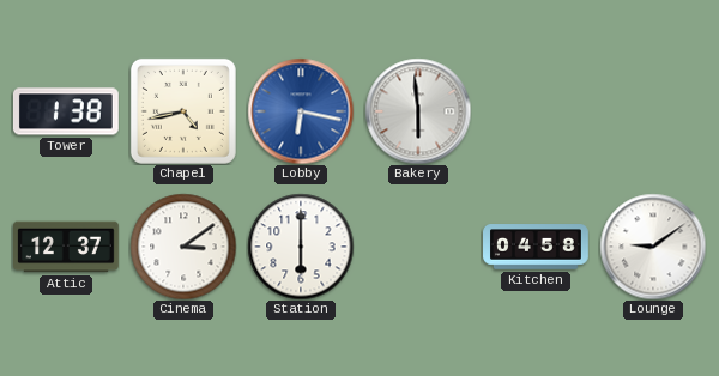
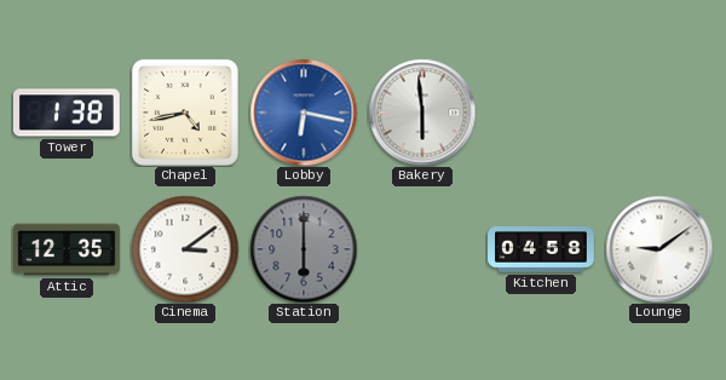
Attic: 12:37 -> 12:35 (68, 249)
Station dial: white -> grey (304, 249)
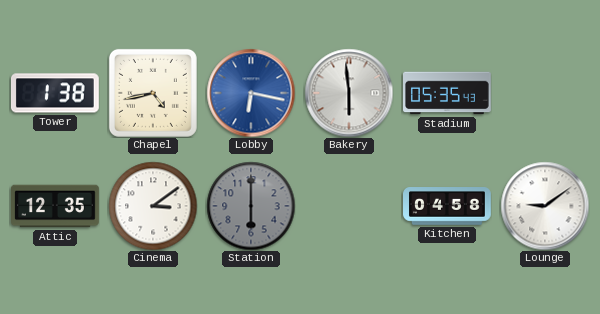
Stadium: none -> 05:35 (448, 93)
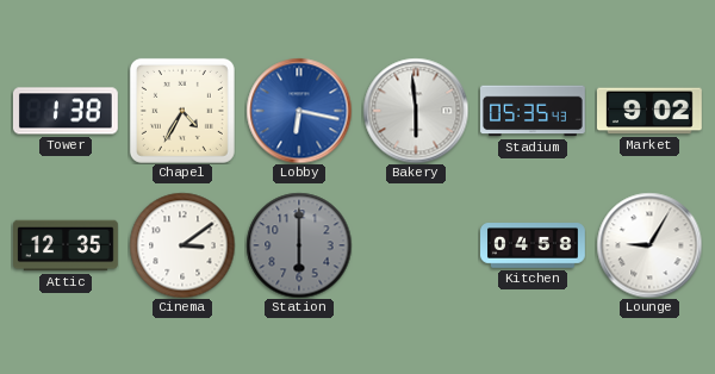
Chapel: 4:43 -> 4:35 (182, 111)
Market: none -> 9:02 (649, 111)
Lounge: 9:09 -> 9:05 (649, 245)
